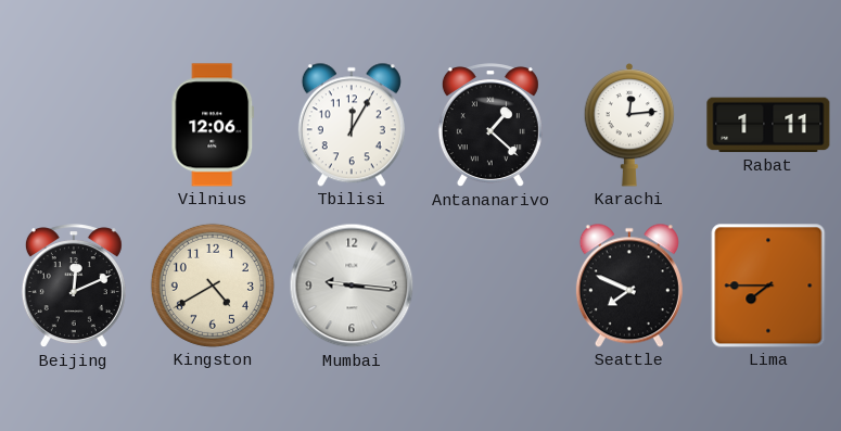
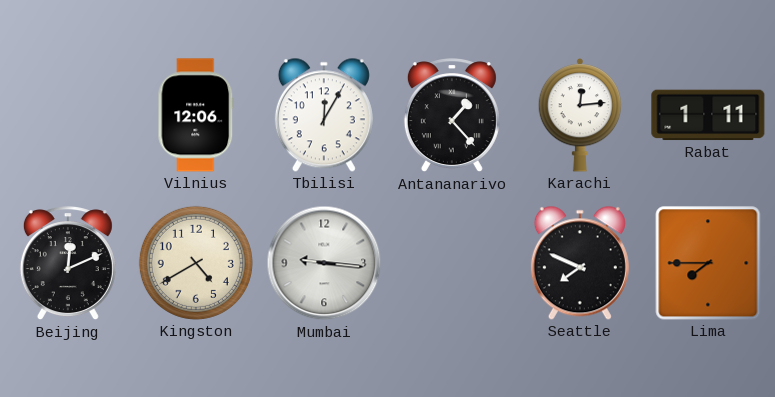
Antananarivo: 1:22 -> 1:23 (452, 116)
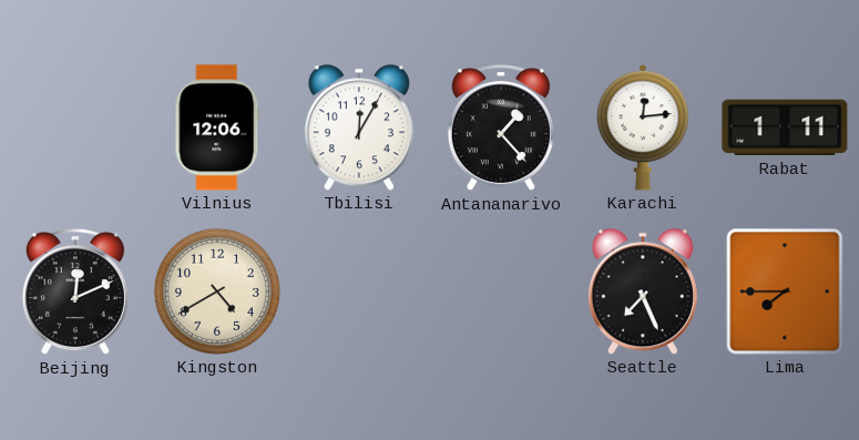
Mumbai: 9:16 -> none (324, 263)
Seattle: 7:49 -> 7:26 (643, 291)
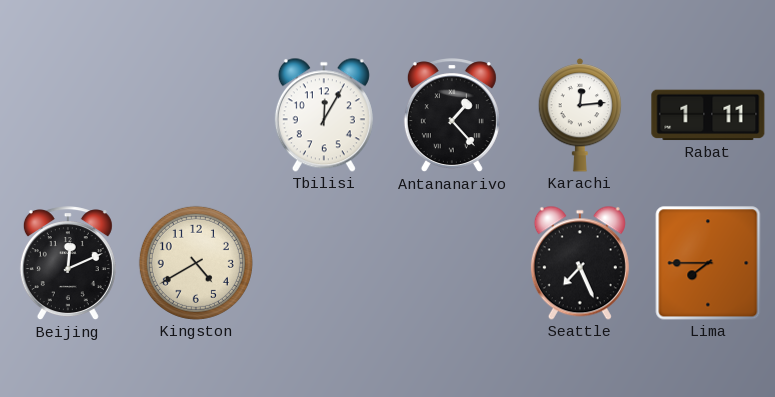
Vilnius: 12:06 -> none (217, 127)
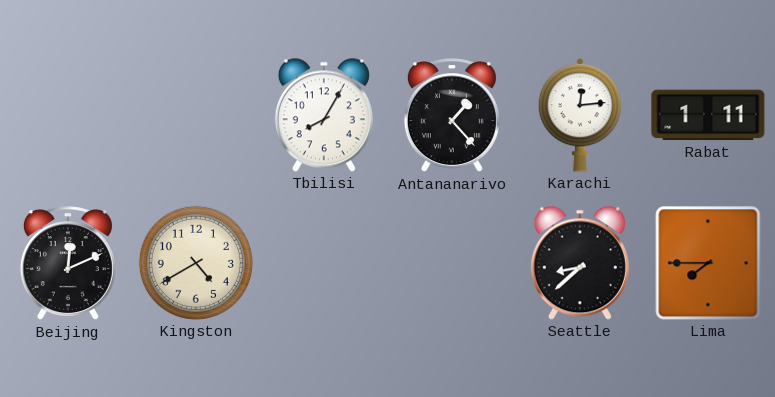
Tbilisi: 12:05 -> 8:05 (324, 115)
Seattle: 7:26 -> 8:38 (580, 263)
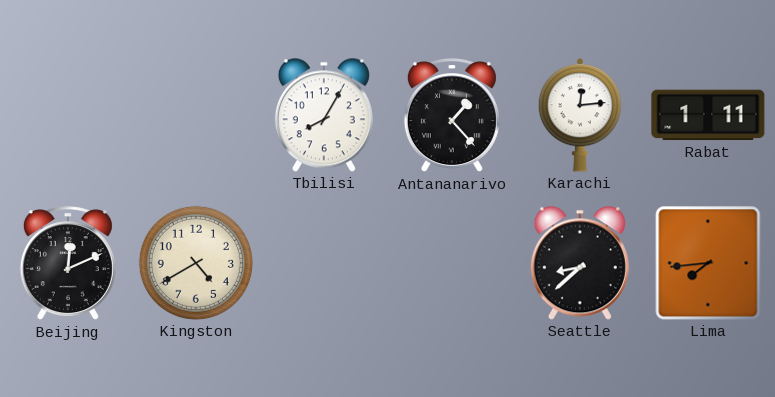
Lima: 7:45 -> 7:44 (708, 263)
